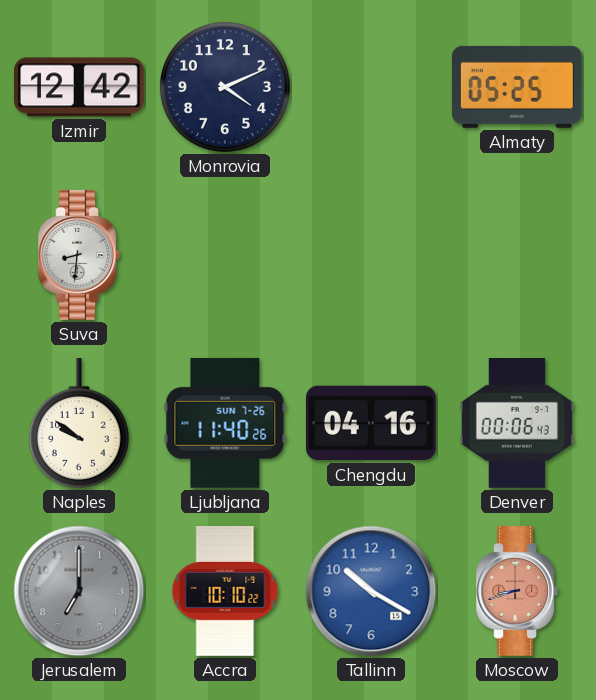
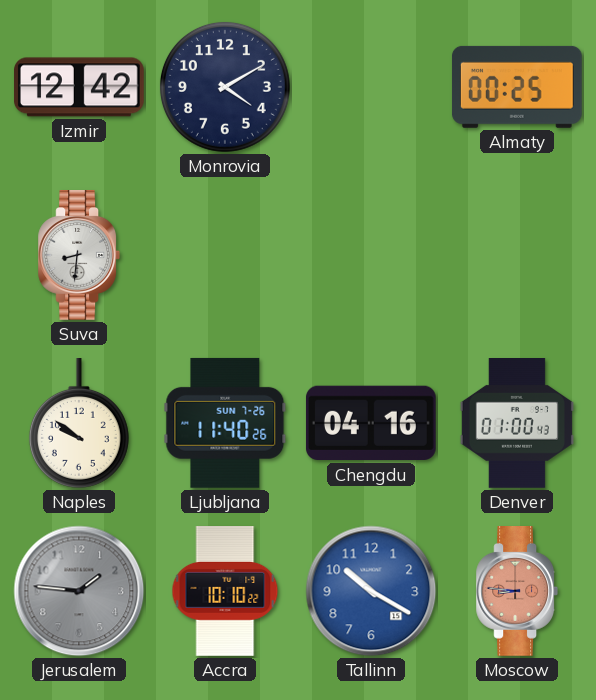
Monrovia: 4:11 -> 4:10 (225, 87)
Almaty: 05:25 -> 00:25 (517, 87)
Denver: 00:06 -> 01:00 (517, 424)
Jerusalem: 7:00 -> 1:46 (79, 591)
Moscow: 8:42 -> 8:46 (517, 592)
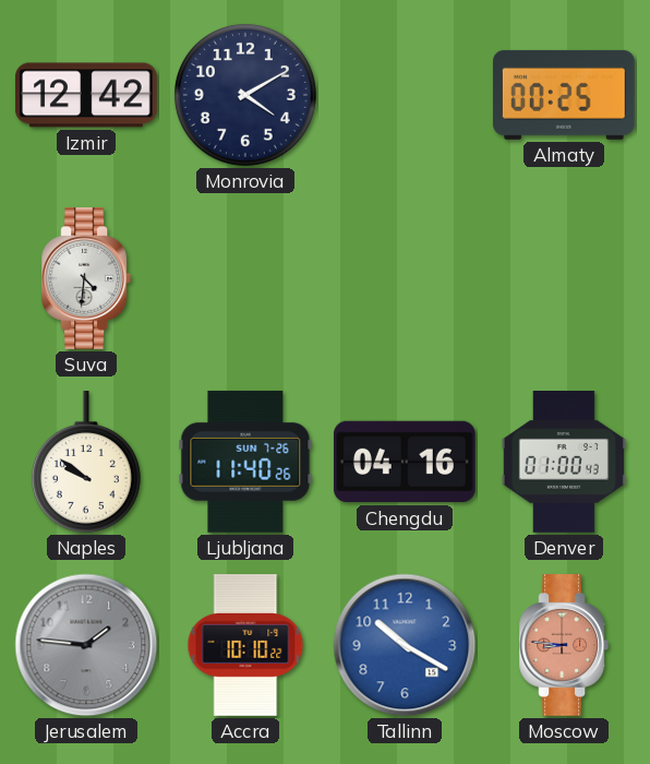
Suva: 8:31 -> 4:31 (86, 279)
